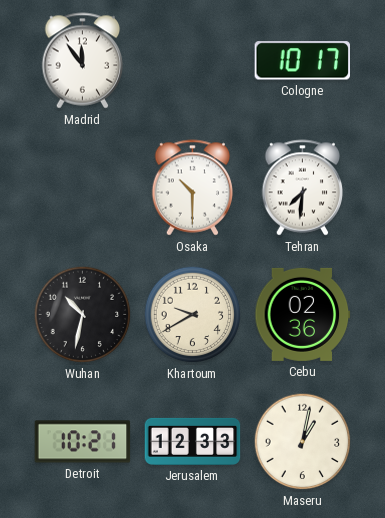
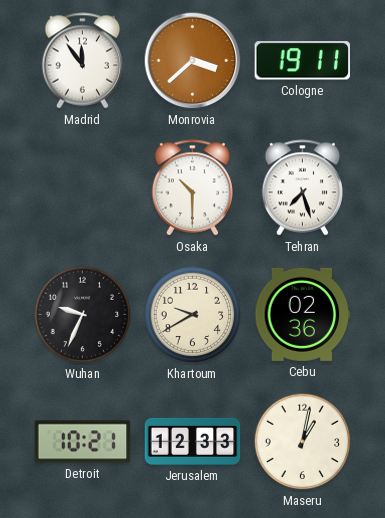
Monrovia: none -> 3:38 (193, 61)
Cologne: 10:17 -> 19:11 (302, 61)
Tehran: 7:31 -> 7:27 (303, 188)
Wuhan: 10:32 -> 9:34 (83, 315)
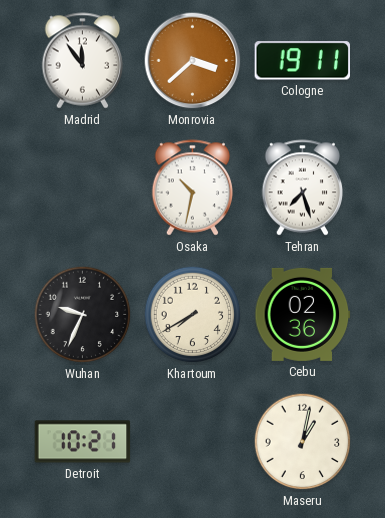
Osaka: 10:30 -> 10:32 (193, 188)
Khartoum: 9:40 -> 7:40 (193, 315)
Jerusalem: 12:33 -> none (193, 441)
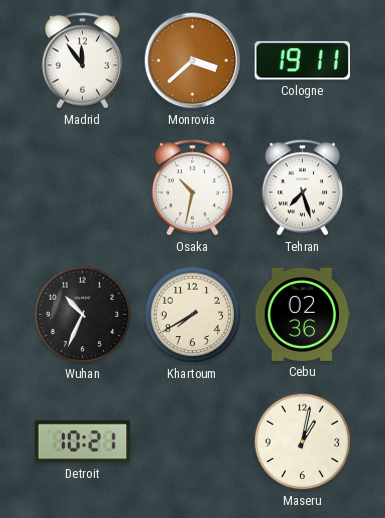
Wuhan: 9:34 -> 10:34 (83, 315)
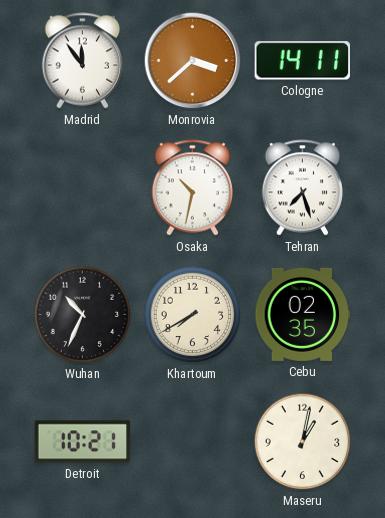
Cologne: 19:11 -> 14:11 (302, 61)
Cebu: 02:36 -> 02:35 (303, 314)
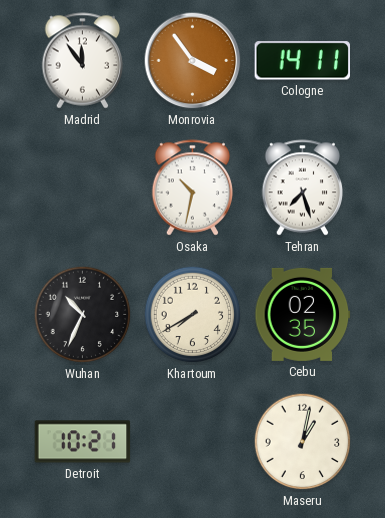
Monrovia: 3:38 -> 3:54 (193, 61)
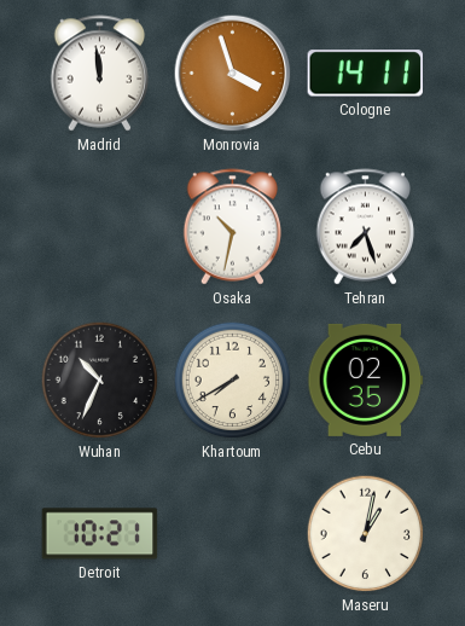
Madrid: 11:54 -> 11:59 (100, 74)
Monrovia: 3:54 -> 3:57 (233, 74)
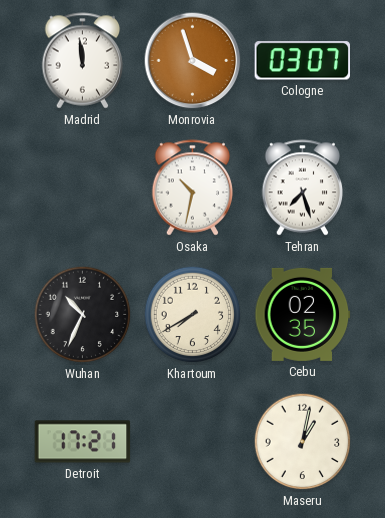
Cologne: 14:11 -> 03:07 (302, 61)
Detroit: 10:21 -> 17:21 (83, 442)
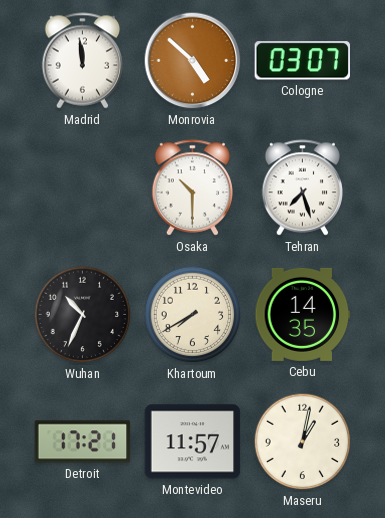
Monrovia: 3:57 -> 4:52 (193, 61)
Osaka: 10:32 -> 10:30 (193, 188)
Cebu: 02:35 -> 14:35 (303, 314)
Montevideo: none -> 11:57 (193, 442)
